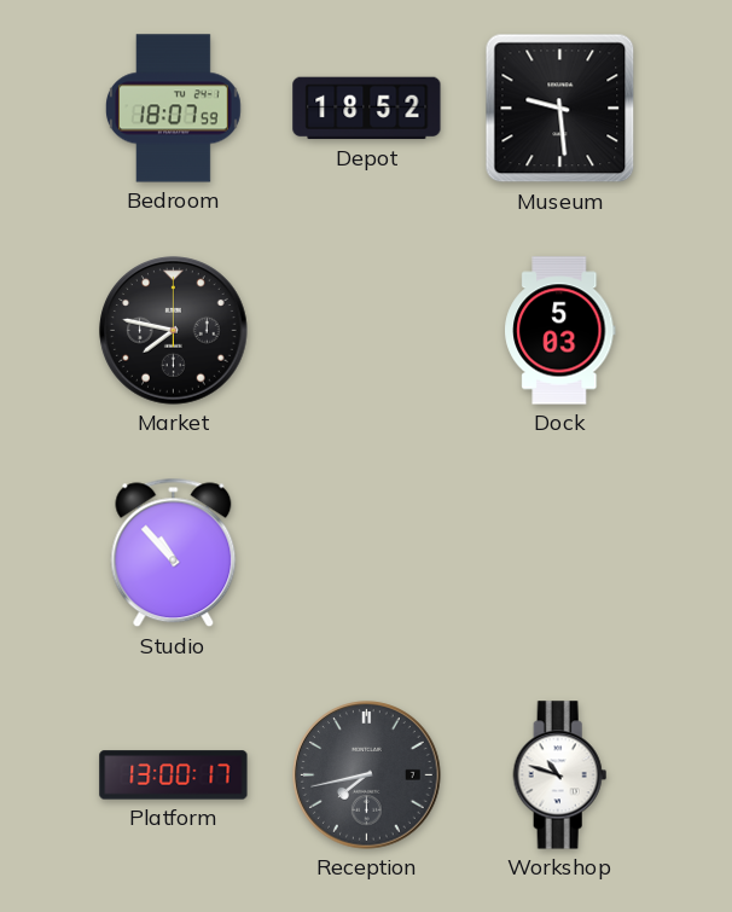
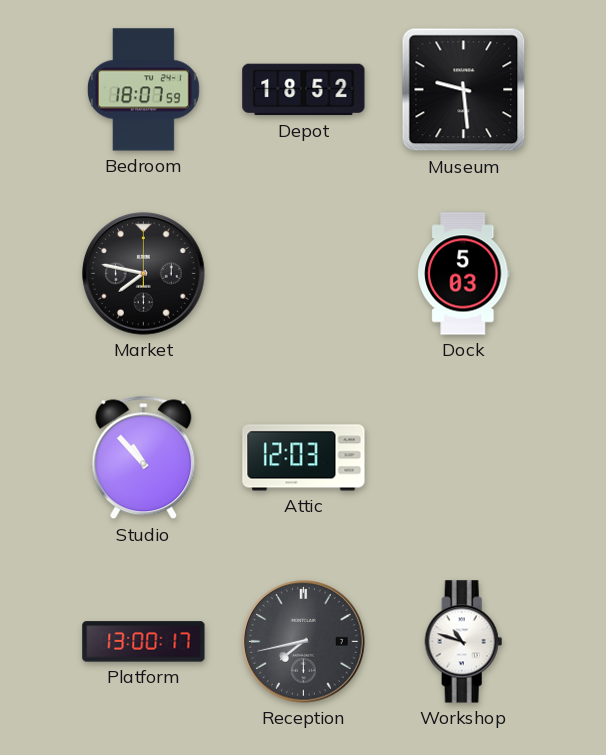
Attic: none -> 12:03 (304, 458)
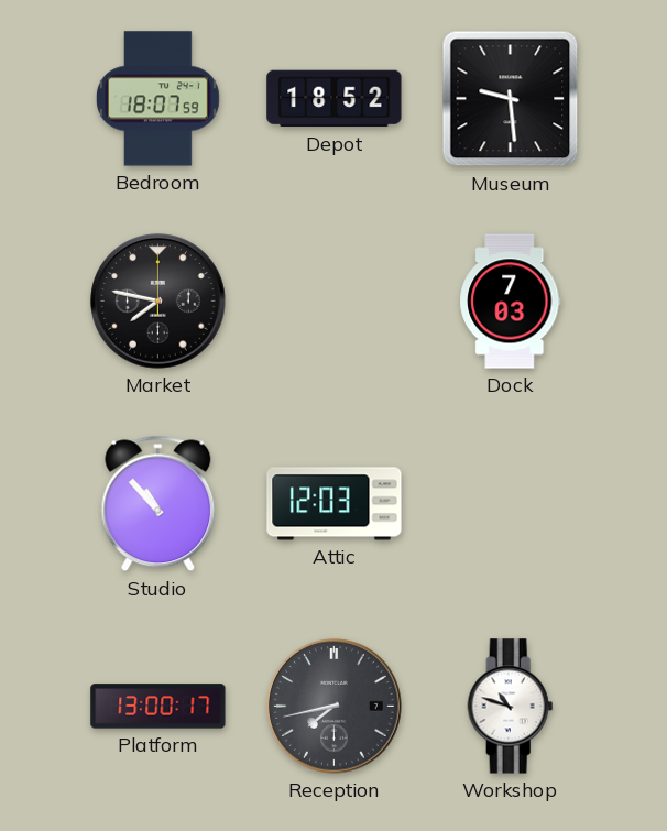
Dock: 5:03 -> 7:03 (511, 302)
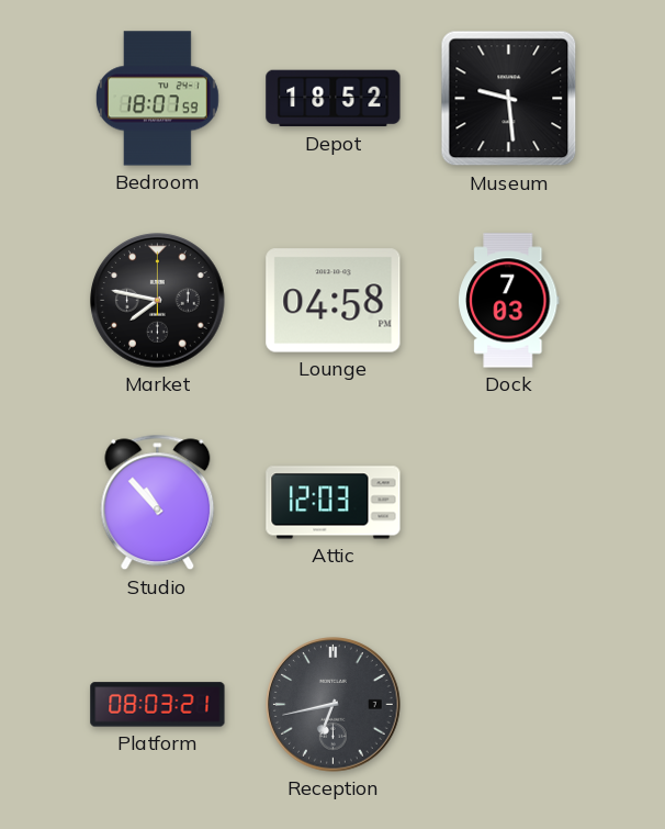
Lounge: none -> 04:58 (334, 301)
Platform: 13:00 -> 08:03 (158, 705)
Reception: 7:43 -> 6:43 (334, 705)
Workshop: 10:48 -> none (511, 707)
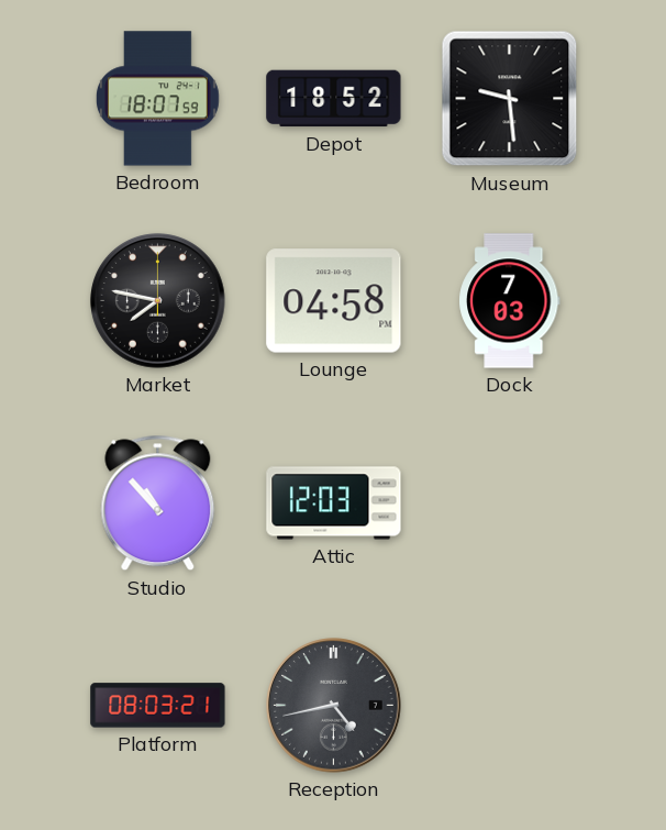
Reception: 6:43 -> 4:43 (334, 706)
